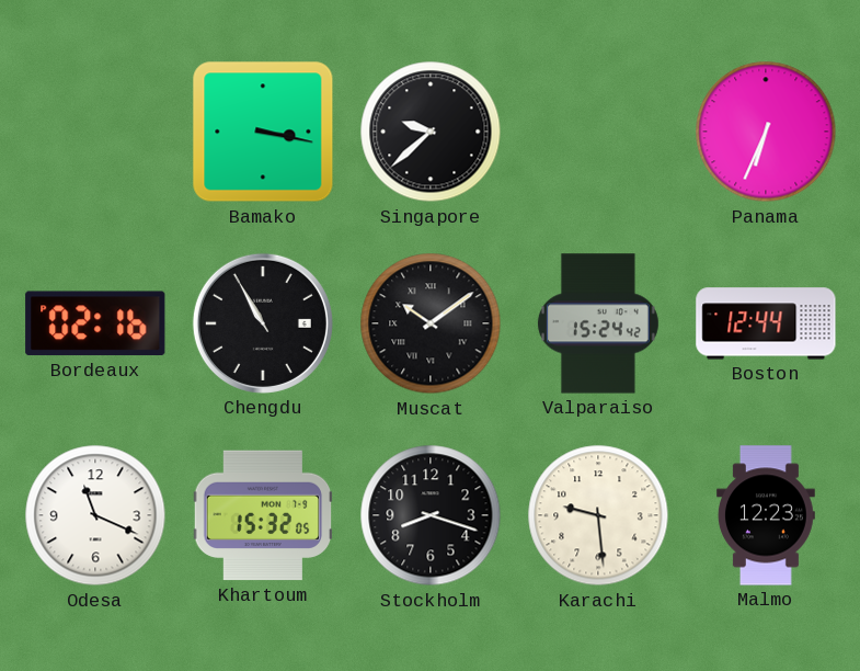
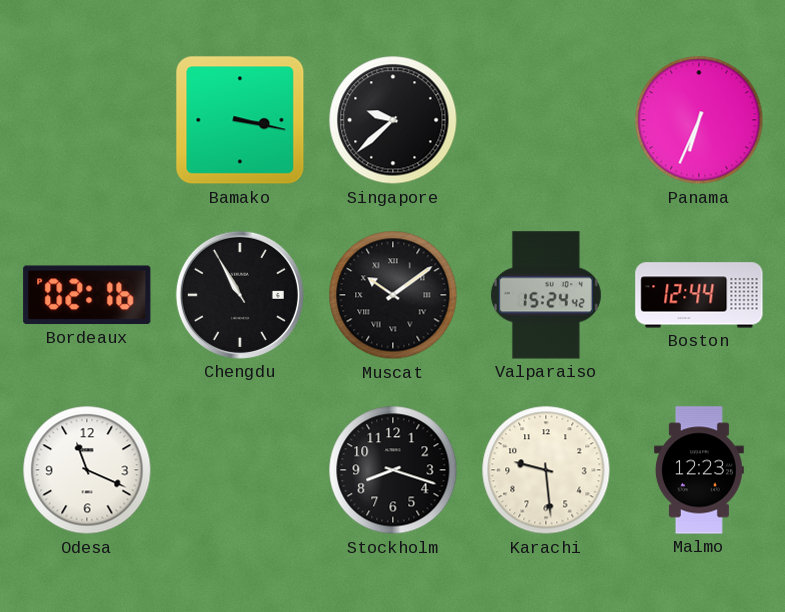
Khartoum: 15:32 -> none (263, 515)
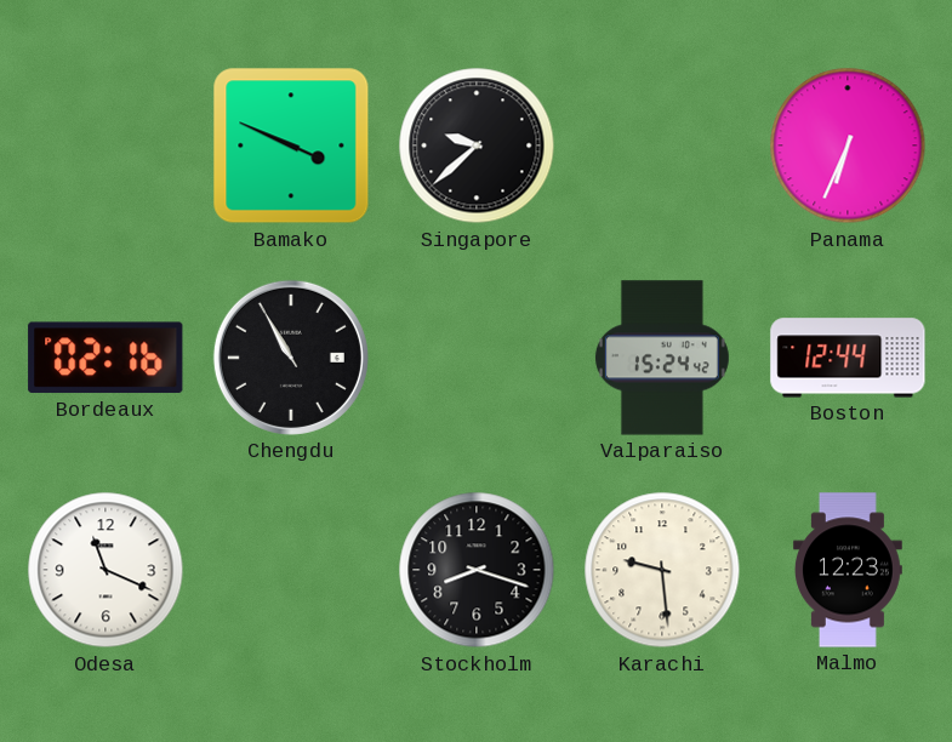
Bamako: 3:17 -> 3:49 (291, 145)
Muscat: 10:09 -> none (393, 295)
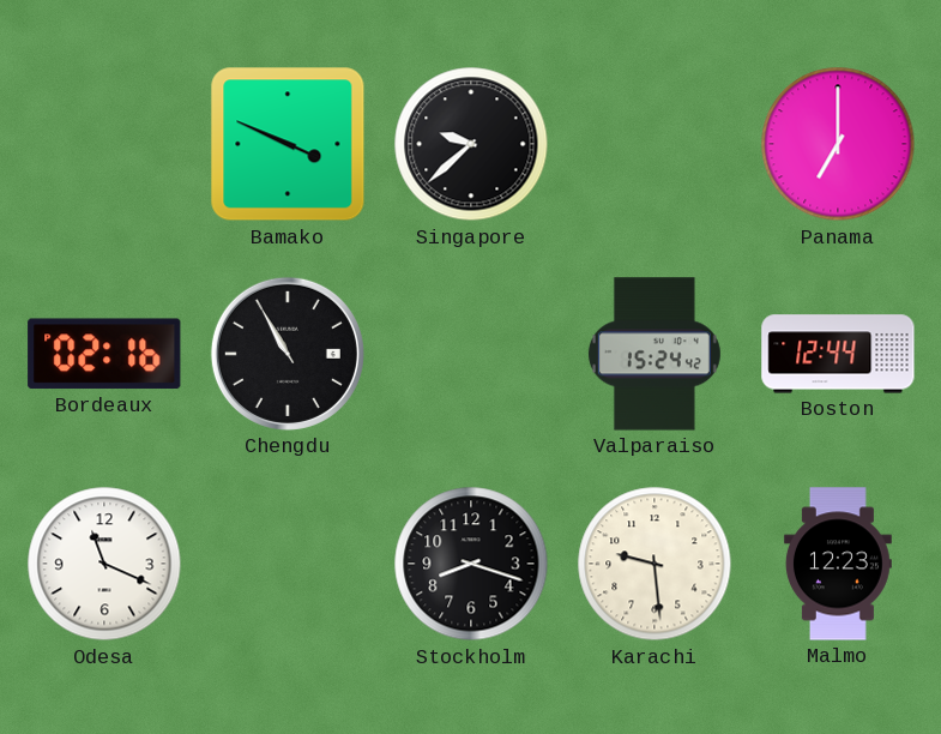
Panama: 6:34 -> 7:00 (838, 144)
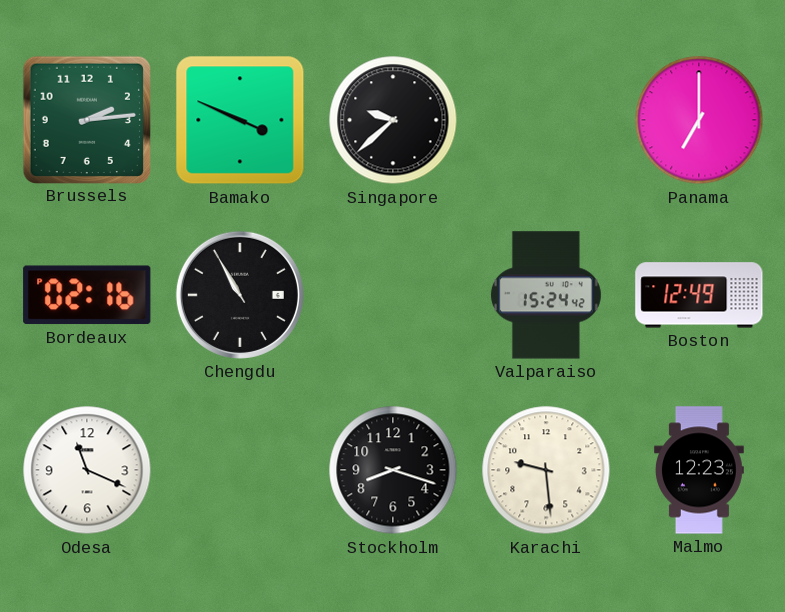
Brussels: none -> 2:14 (86, 119)
Boston: 12:44 -> 12:49 (699, 295)
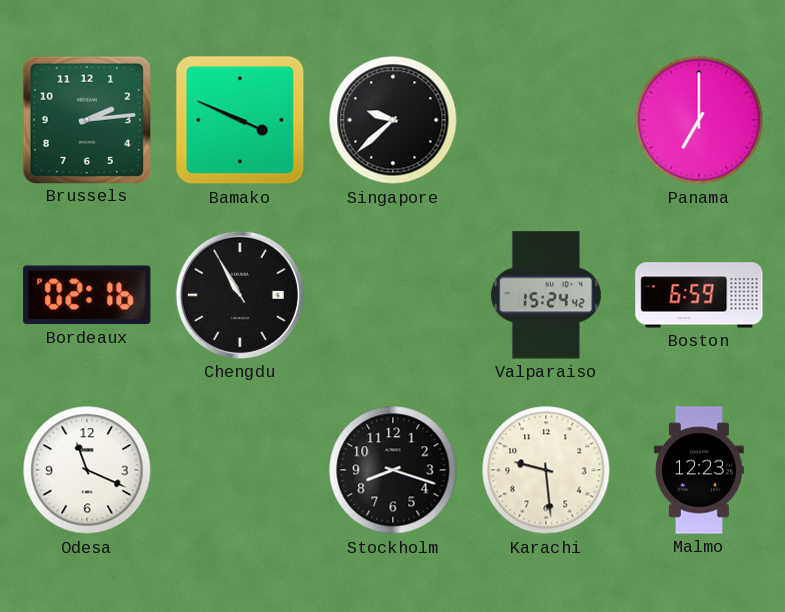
Boston: 12:49 -> 6:59 (699, 295)
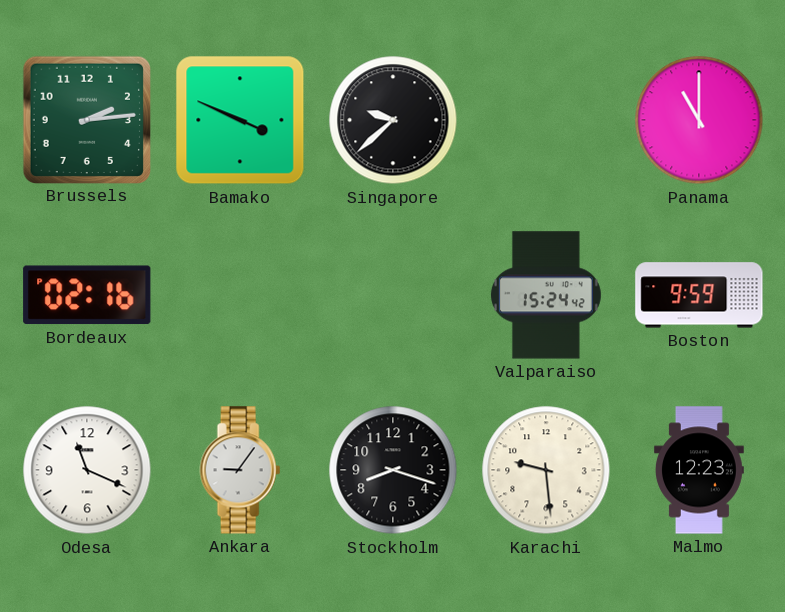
Panama: 7:00 -> 11:00 (699, 120)
Chengdu: 10:55 -> none (240, 295)
Boston: 6:59 -> 9:59 (699, 295)
Ankara: none -> 9:06 (240, 470)
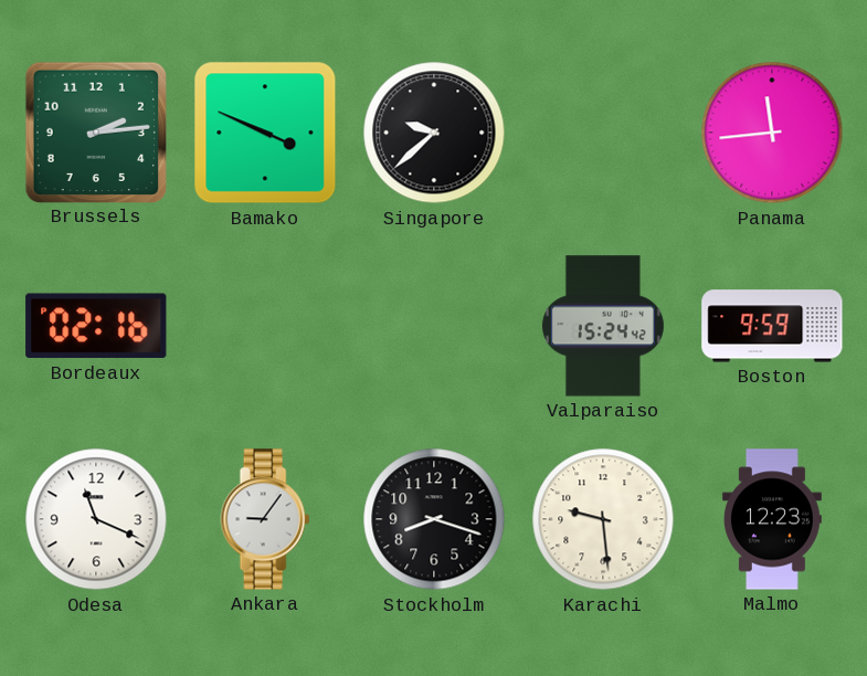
Panama: 11:00 -> 11:44 (772, 133)
